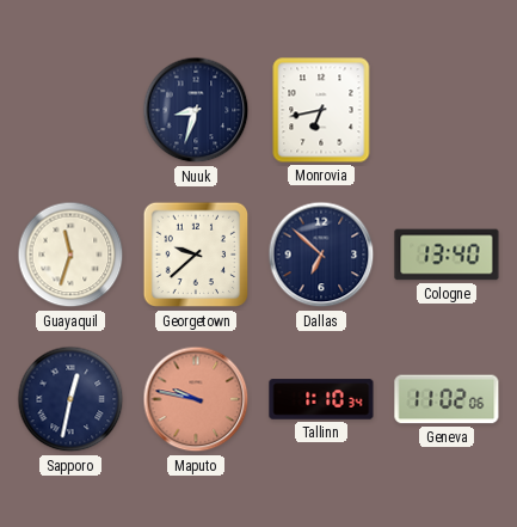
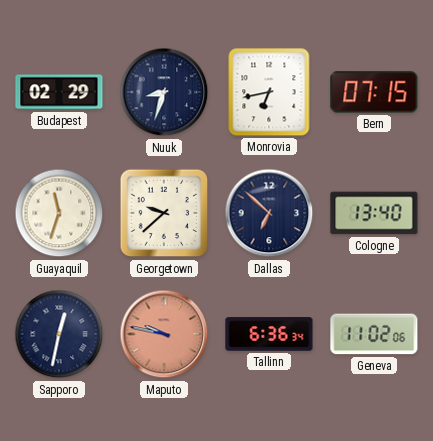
Budapest: none -> 02:29 (59, 92)
Bern: none -> 07:15 (374, 92)
Tallinn: 1:10 -> 6:36 (269, 334)
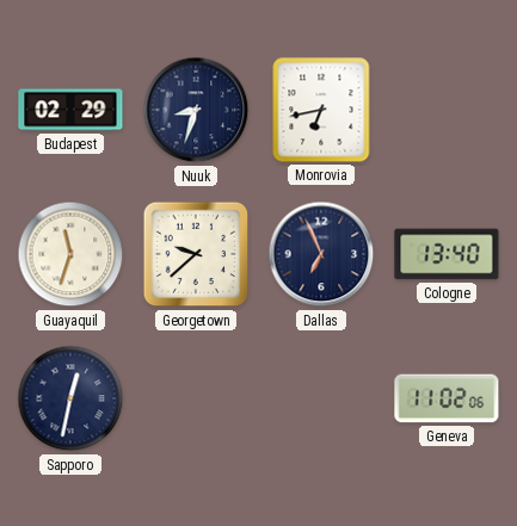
Bern: 07:15 -> none (374, 92)
Dallas: 6:52 -> 6:56 (321, 254)
Maputo: 9:47 -> none (164, 334)
Tallinn: 6:36 -> none (269, 334)
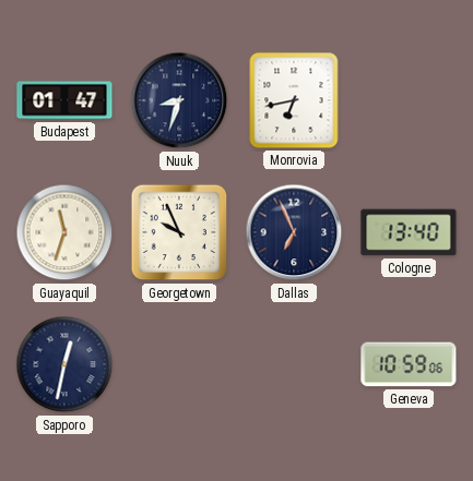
Budapest: 02:29 -> 01:47 (64, 100)
Georgetown: 9:38 -> 9:56 (179, 232)
Geneva: 11:02 -> 10:59 (409, 364)
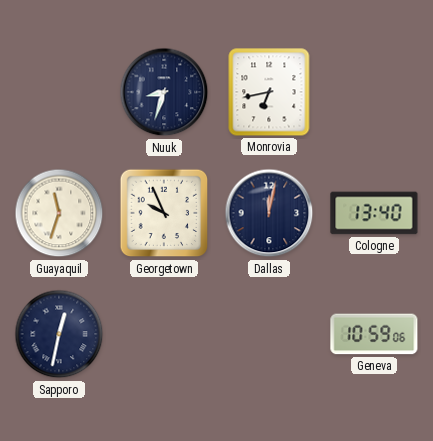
Budapest: 01:47 -> none (64, 100)
Dallas: 6:56 -> 12:02 (269, 213)
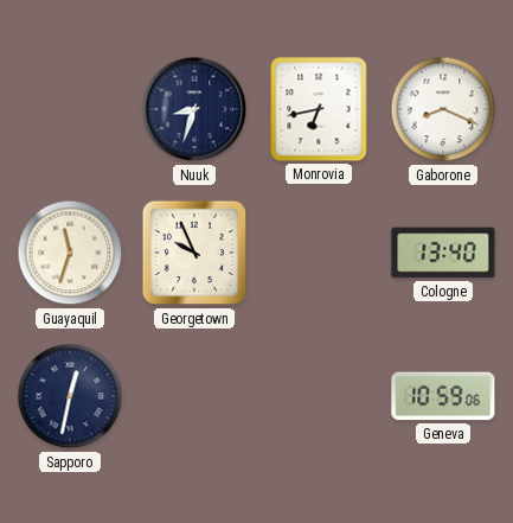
Gaborone: none -> 8:19 (443, 109)
Dallas: 12:02 -> none (269, 213)
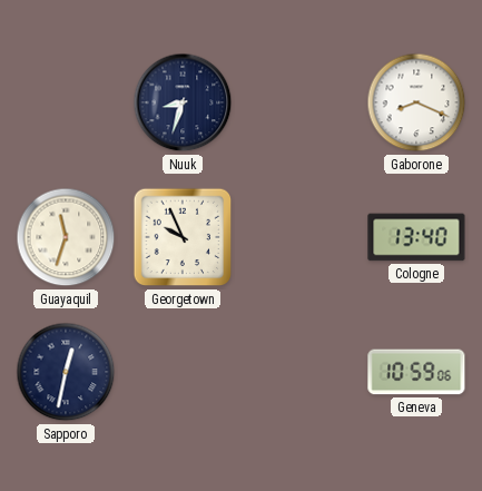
Monrovia: 6:43 -> none (319, 109)
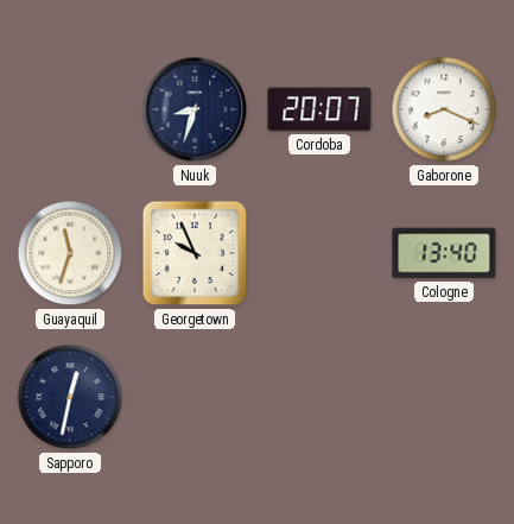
Cordoba: none -> 20:07 (319, 109)
Geneva: 10:59 -> none (416, 372)
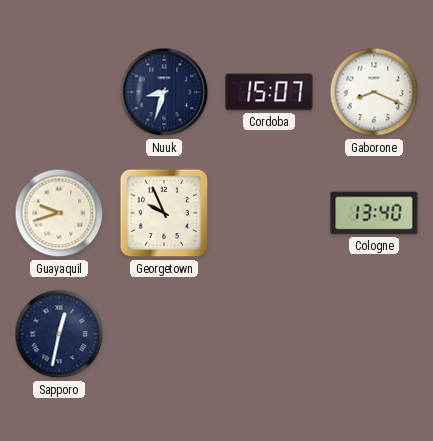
Cordoba: 20:07 -> 15:07 (269, 92)
Guayaquil: 11:33 -> 9:42 (59, 213)
